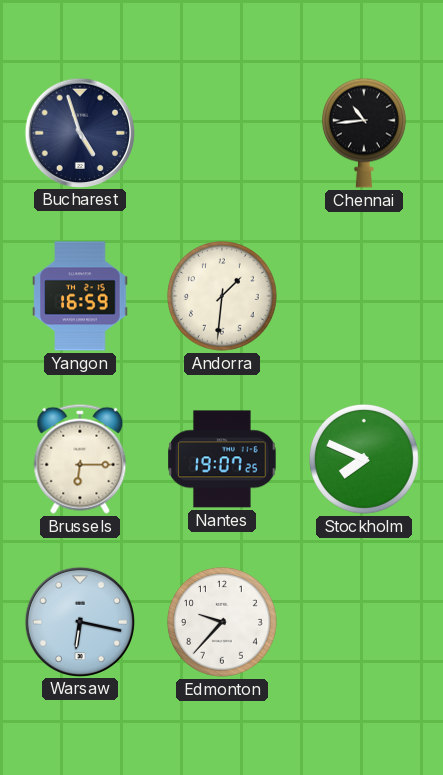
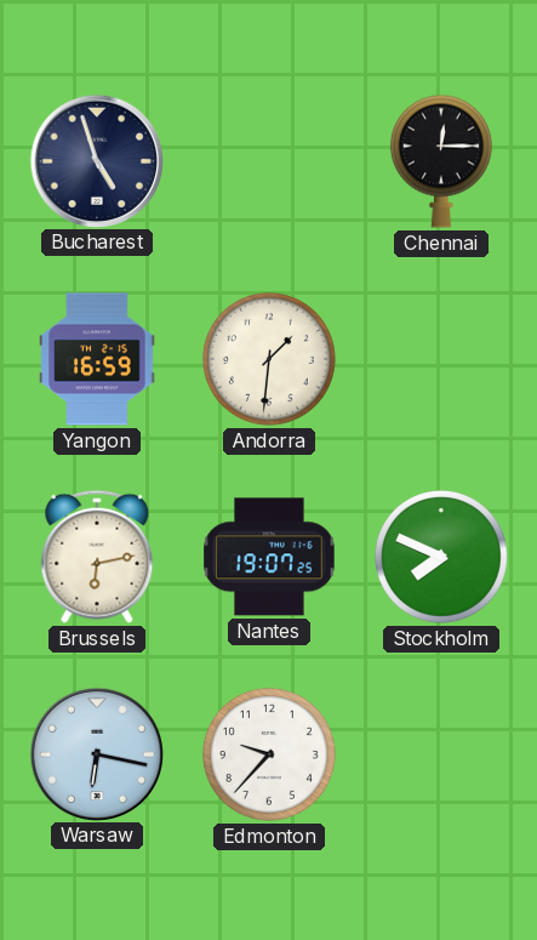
Chennai: 10:44 -> 12:15 (441, 161)
Brussels: 6:15 -> 6:13 (97, 557)
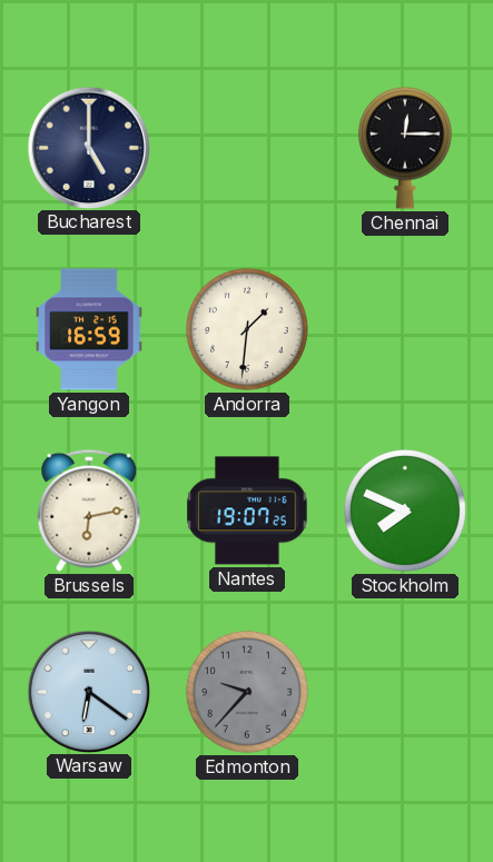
Bucharest: 4:57 -> 5:00 (88, 147)
Warsaw: 6:17 -> 6:21 (88, 691)
Edmonton dial: white -> grey (247, 692)
